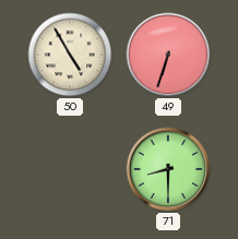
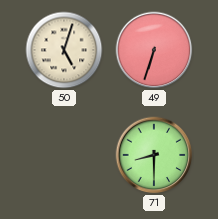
50: 4:55 -> 5:03 (64, 50)
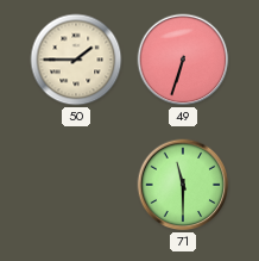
50: 5:03 -> 1:45 (76, 60)
71: 8:30 -> 11:30 (183, 185)
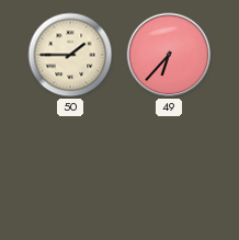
49: 6:33 -> 6:37 (169, 55)
71: 11:30 -> none (183, 185)
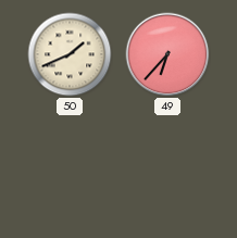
50: 1:45 -> 1:41 (70, 54)
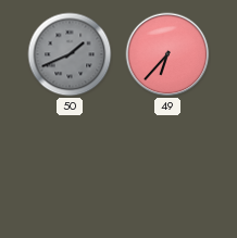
50 dial: cream -> grey (70, 54)
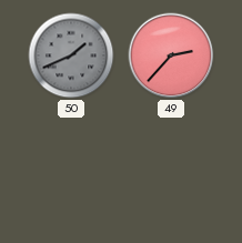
49: 6:37 -> 2:37 (171, 55)
